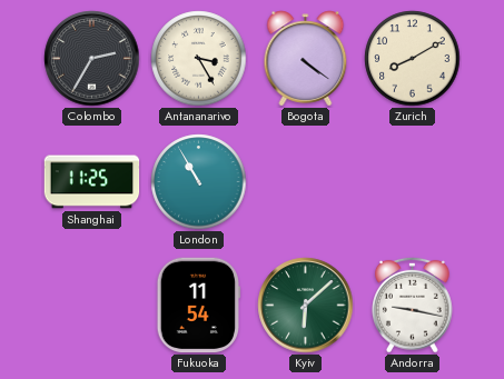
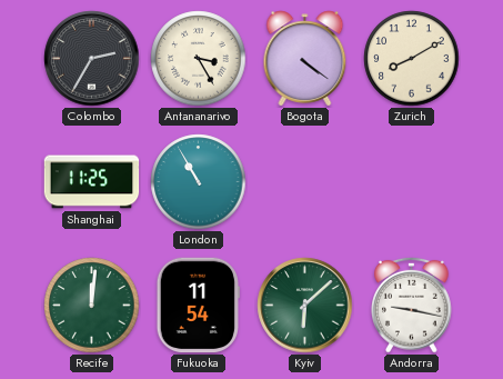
Recife: none -> 12:01 (92, 306)
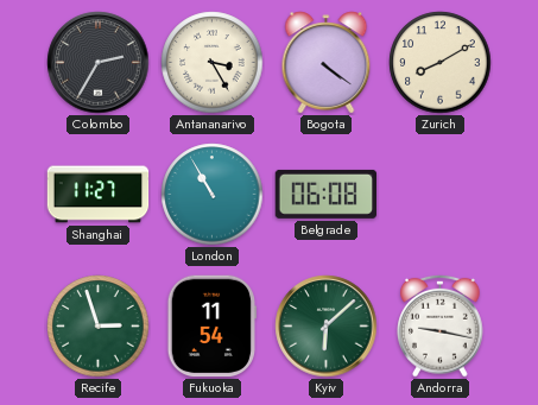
Shanghai: 11:25 -> 11:27 (99, 195)
Belgrade: none -> 06:08 (327, 194)
Recife: 12:01 -> 2:57 (99, 327)
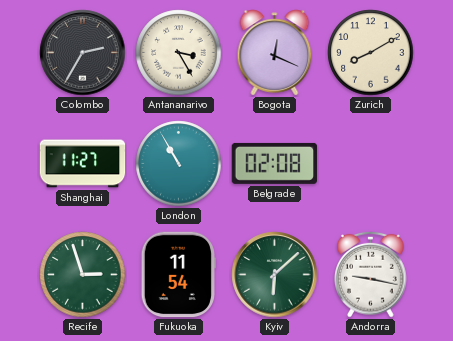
Bogota: 4:21 -> 12:19 (275, 53)
Belgrade: 06:08 -> 02:08 (275, 163)
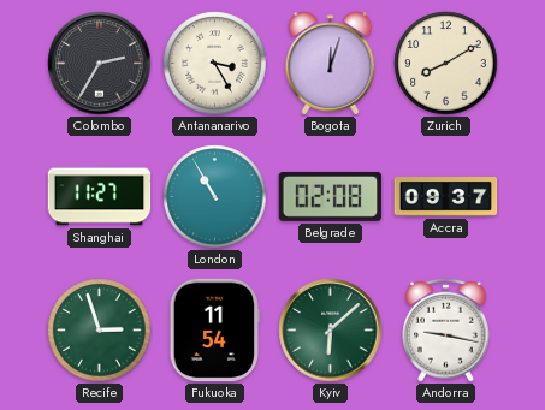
Bogota: 12:19 -> 12:03 (331, 64)
Accra: none -> 09:37 (446, 197)
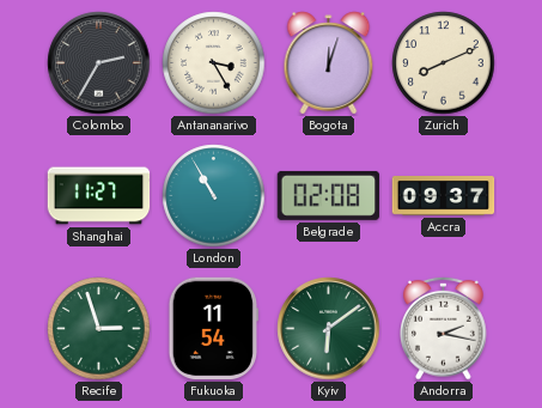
Zurich: 8:10 -> 8:11 (444, 63)
Kyiv: 6:08 -> 6:09 (329, 329)
Andorra: 9:17 -> 2:17 (444, 328)
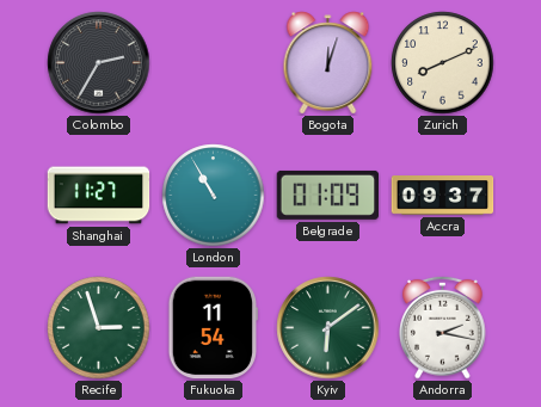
Antananarivo: 3:25 -> none (214, 63)
Belgrade: 02:08 -> 01:09 (328, 195)
